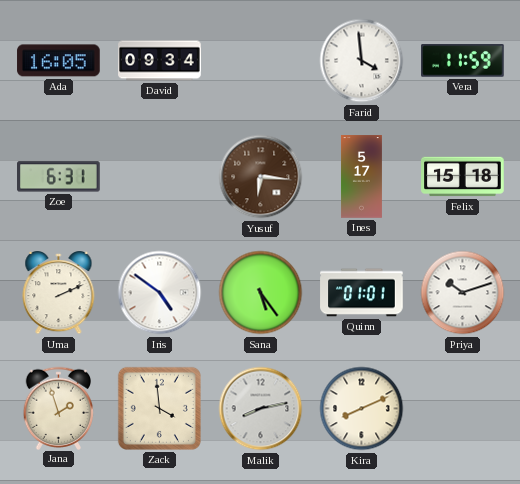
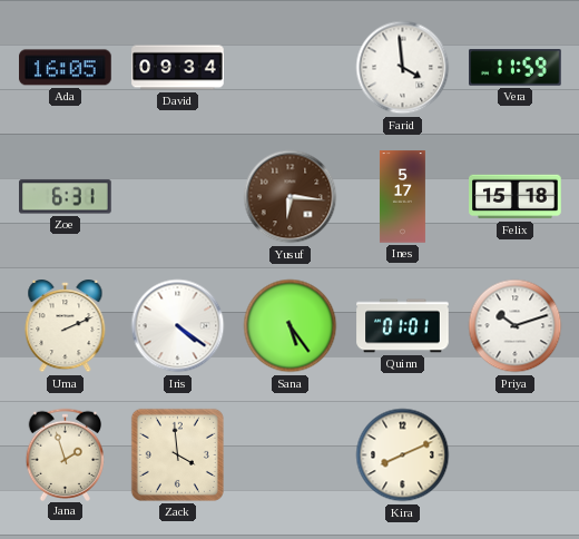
Iris: 4:51 -> 4:21 (178, 326)
Malik: 8:13 -> none (261, 409)
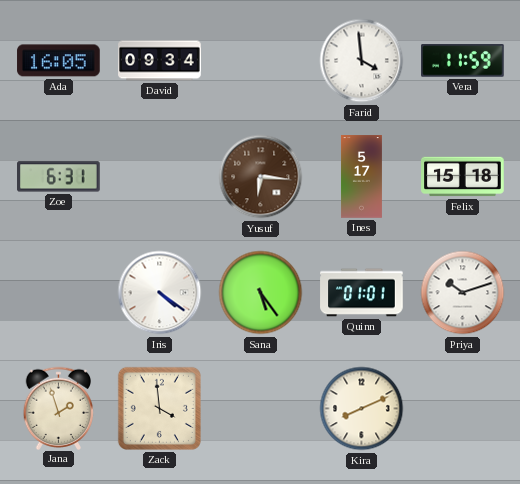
Uma: 2:11 -> none (66, 327)
